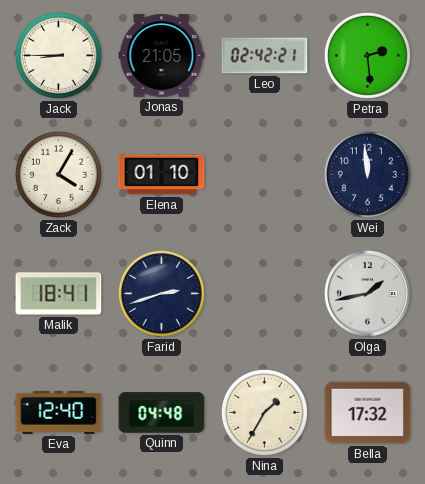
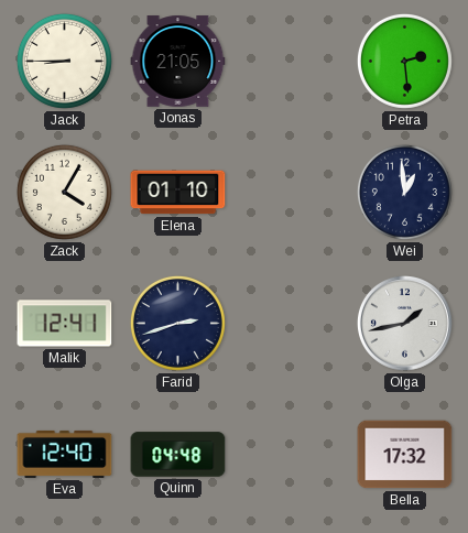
Leo: 02:42 -> none (265, 56)
Wei: 11:59 -> 12:59 (404, 192)
Malik: 18:41 -> 12:41 (65, 324)
Nina: 1:35 -> none (264, 412)
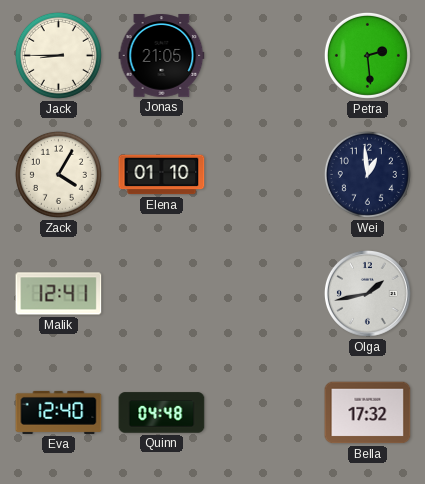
Farid: 2:42 -> none (177, 323)
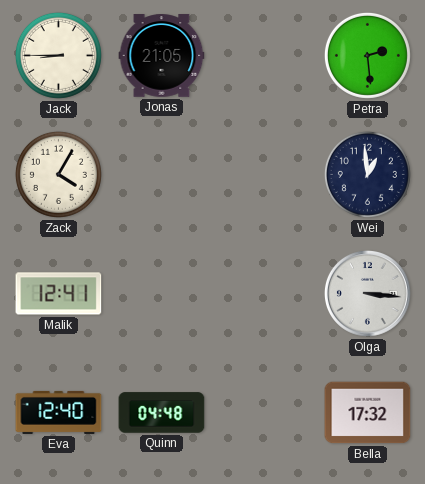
Elena: 01:10 -> none (162, 175)
Olga: 1:43 -> 3:16 (367, 293)
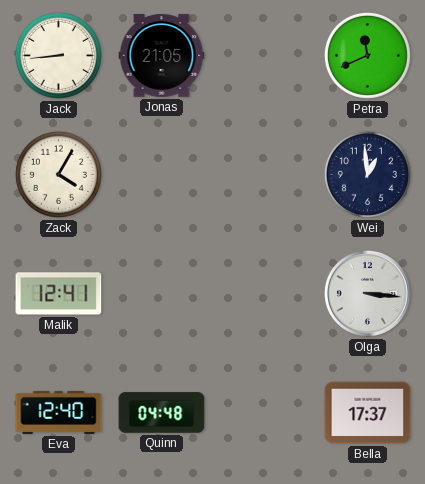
Jack: 8:45 -> 8:44 (58, 55)
Petra: 2:29 -> 11:41 (367, 55)
Bella: 17:32 -> 17:37 (368, 413)
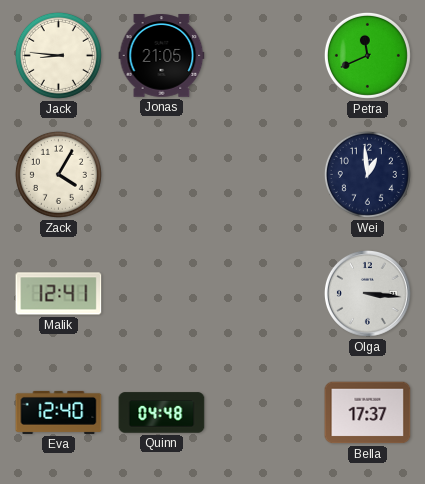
Jack: 8:44 -> 8:46 (58, 55)
